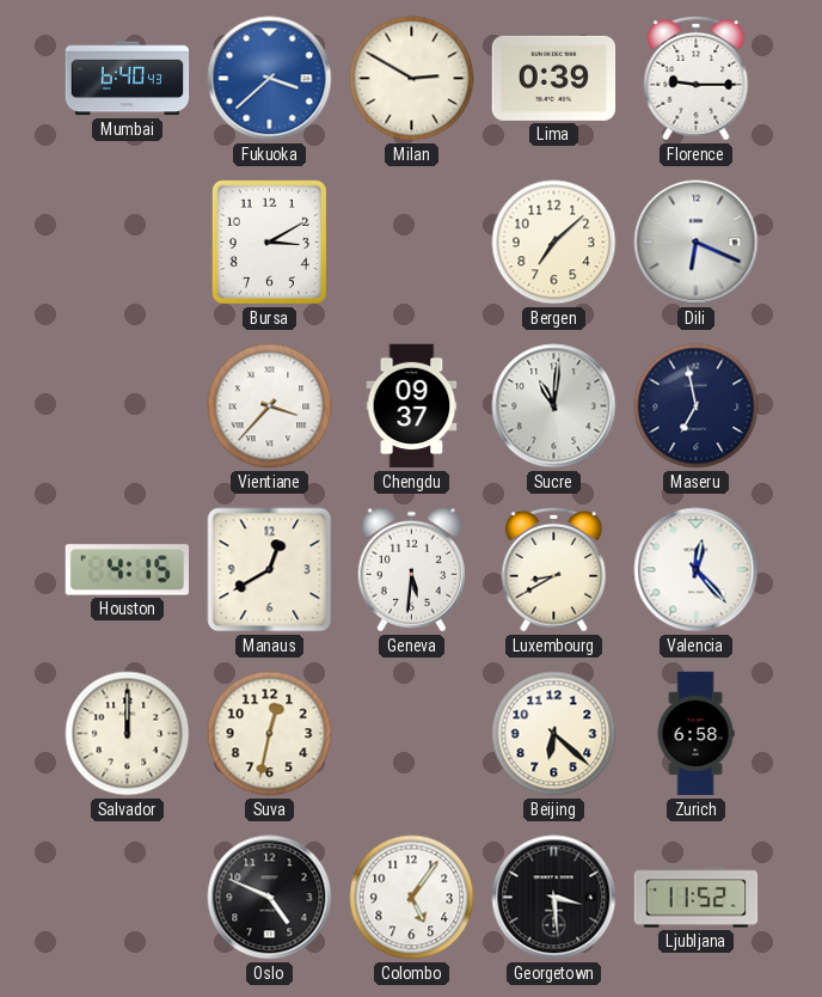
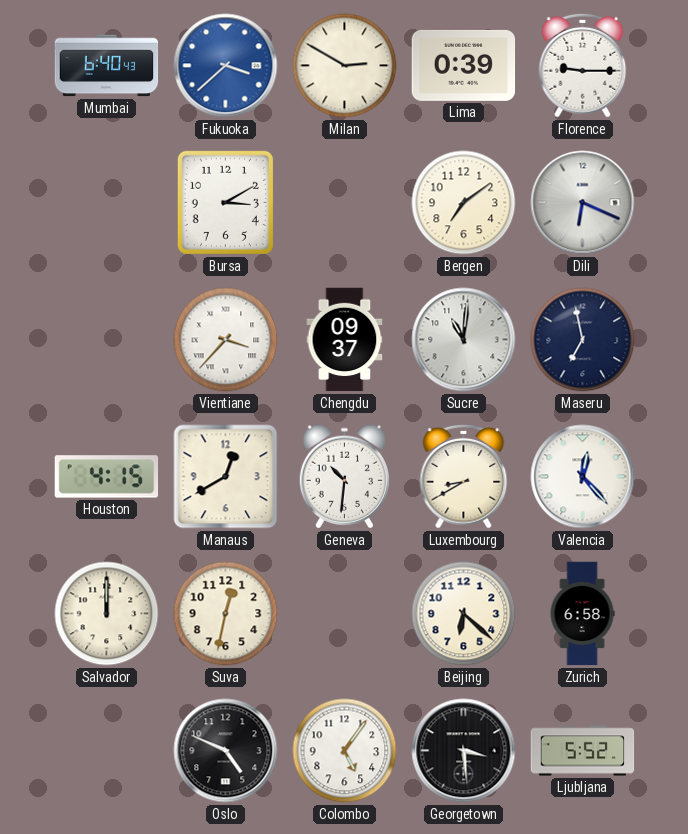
Bergen: 7:08 -> 7:09 (464, 203)
Geneva: 5:31 -> 10:31 (344, 477)
Ljubljana: 11:52 -> 5:52 (583, 751)
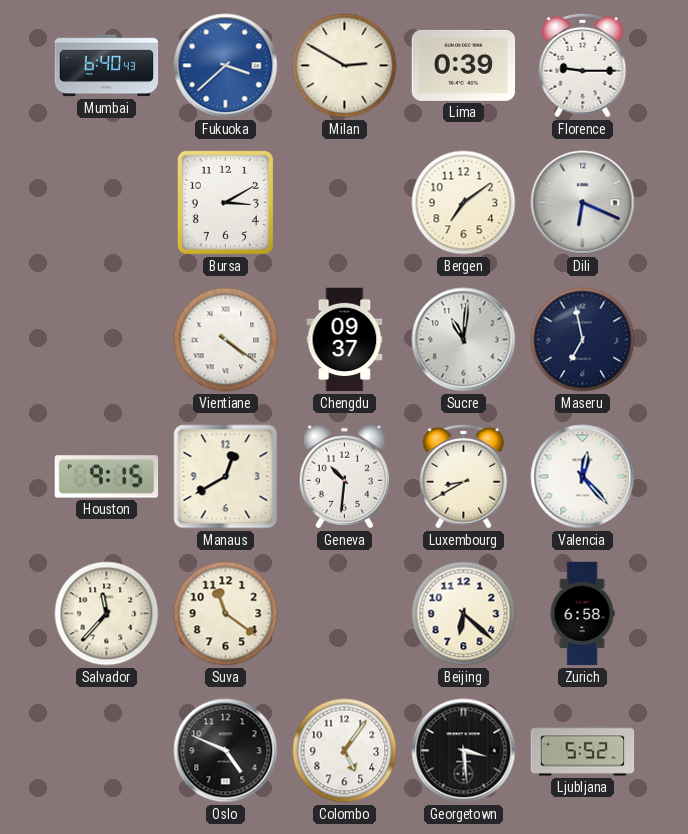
Vientiane: 3:37 -> 4:21 (226, 340)
Houston: 4:15 -> 9:15 (107, 477)
Salvador: 12:00 -> 11:37 (107, 614)
Suva: 12:32 -> 11:21 (226, 614)
